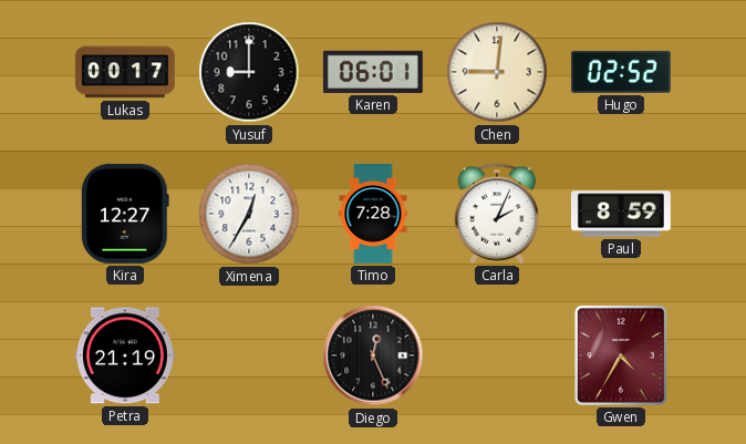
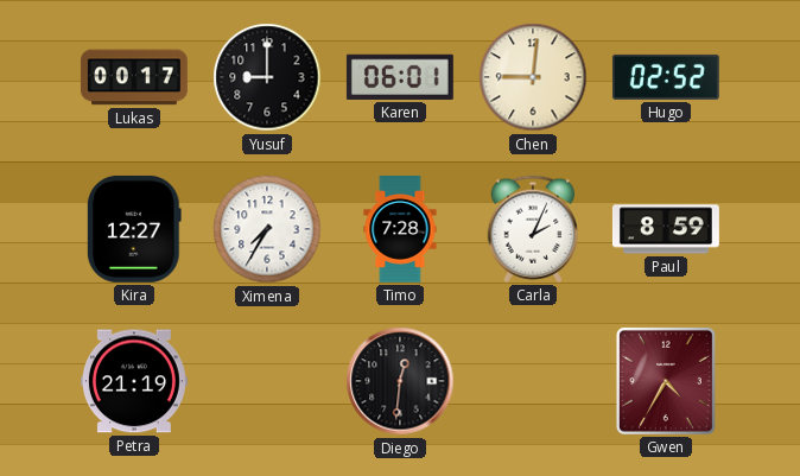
Ximena: 12:35 -> 7:35 (267, 229)
Diego: 12:26 -> 12:31 (400, 381)
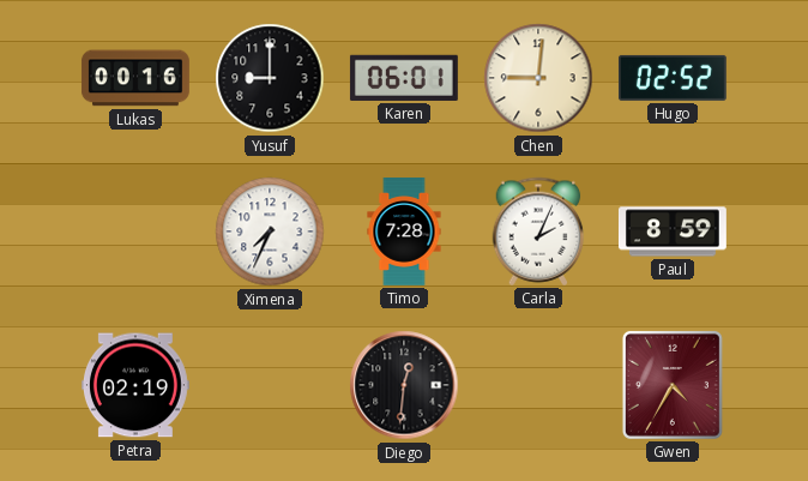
Lukas: 00:17 -> 00:16 (135, 78)
Kira: 12:27 -> none (134, 229)
Ximena: 7:35 -> 7:34 (270, 232)
Petra: 21:19 -> 02:19 (135, 385)
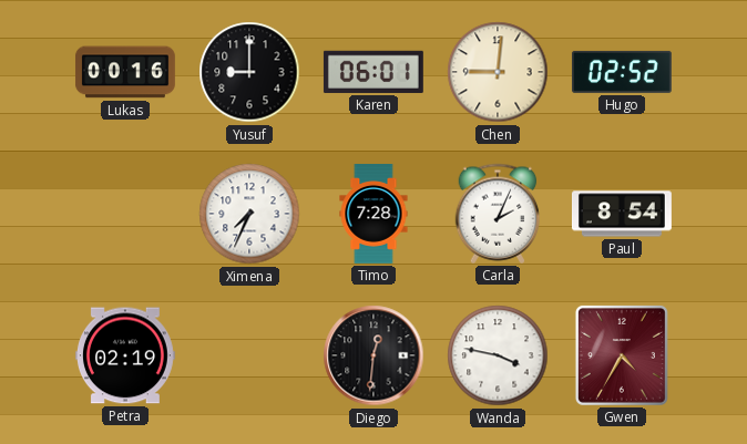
Paul: 8:59 -> 8:54 (622, 214)
Wanda: none -> 3:47 (498, 355)
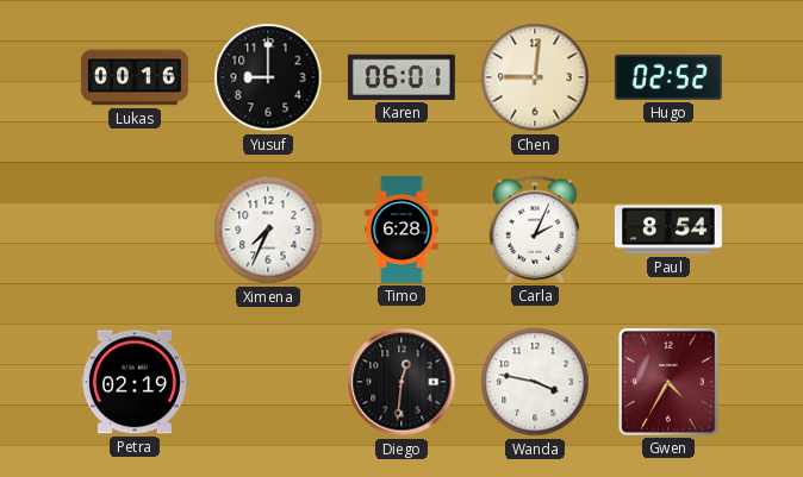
Timo: 7:28 -> 6:28 (401, 231)
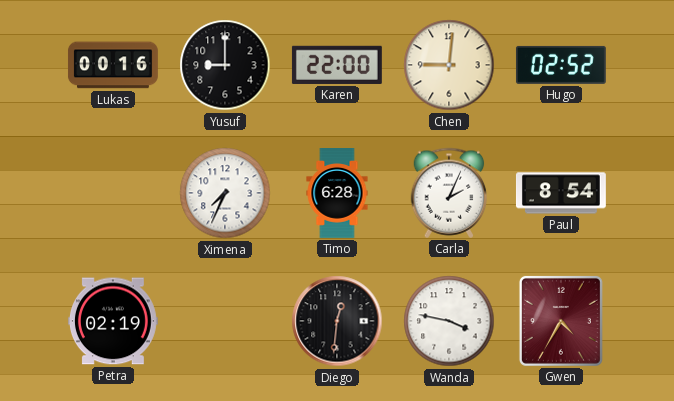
Karen: 06:01 -> 22:00 (337, 65)
